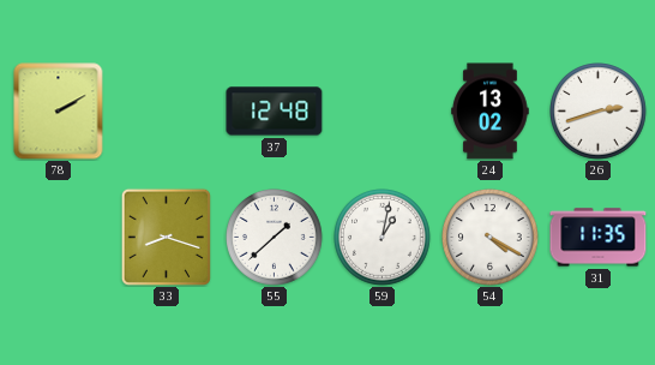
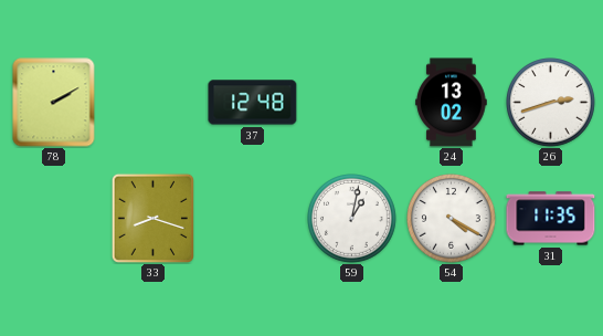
55: 1:38 -> none (275, 238)
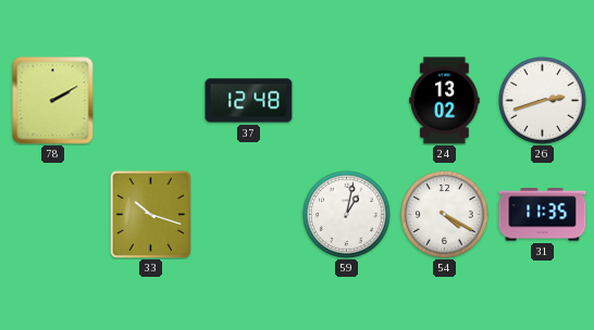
33: 8:18 -> 10:18 (150, 214)
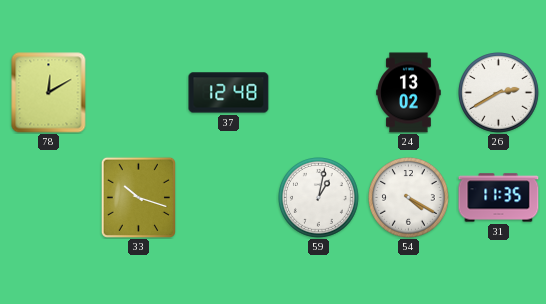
78: 2:10 -> 12:10 (49, 93)
26: 2:42 -> 2:40 (499, 93)
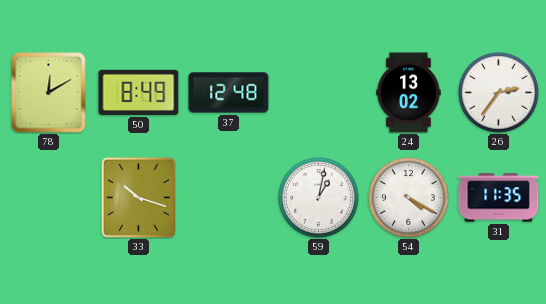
50: none -> 8:49 (139, 92)
26: 2:40 -> 2:36 (499, 93)
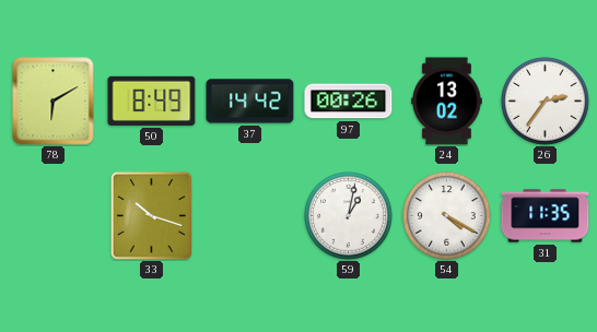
78: 12:10 -> 6:10 (54, 102)
37: 12:48 -> 14:42 (250, 102)
97: none -> 00:26 (349, 102)
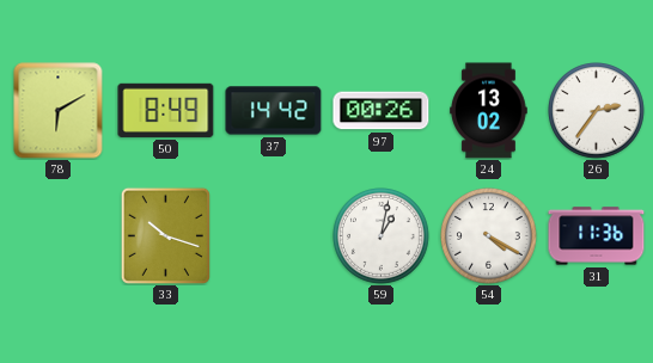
31: 11:35 -> 11:36 (597, 236)
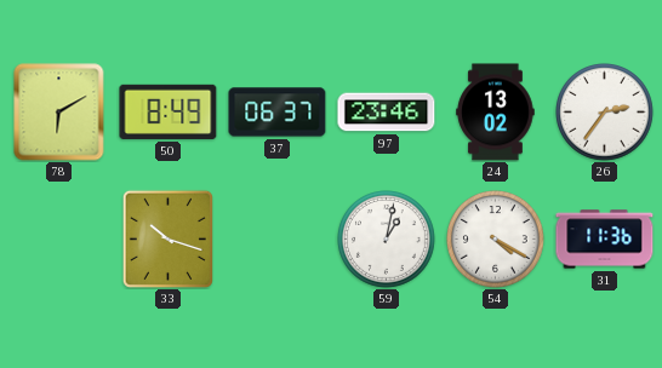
37: 14:42 -> 06:37 (278, 113)
97: 00:26 -> 23:46 (387, 113)
